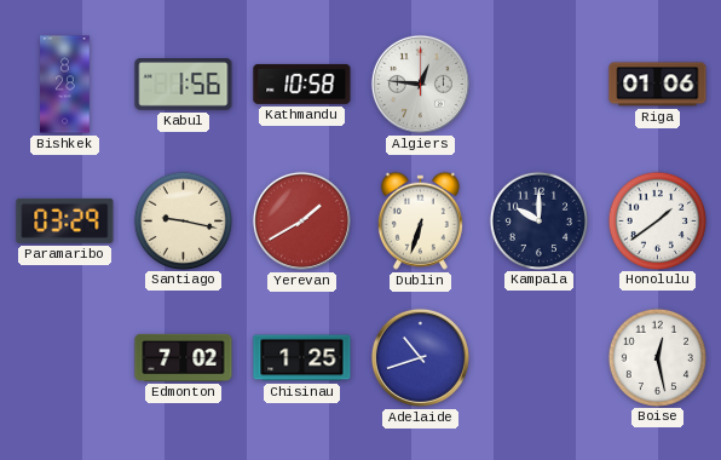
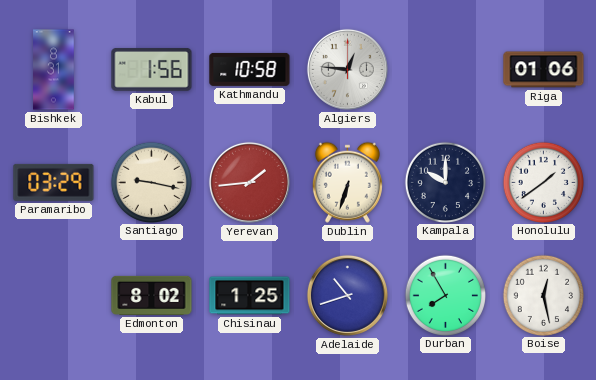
Bishkek: 8:28 -> 8:31 (54, 70)
Yerevan: 1:40 -> 1:44 (249, 182)
Edmonton: 7:02 -> 8:02 (152, 295)
Durban: none -> 7:55 (445, 295)
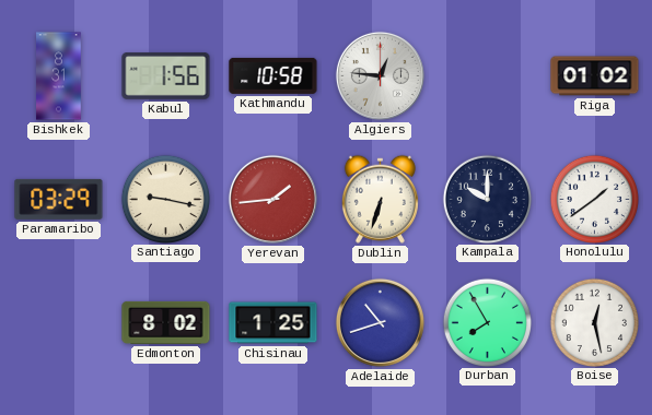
Riga: 01:06 -> 01:02 (595, 76)
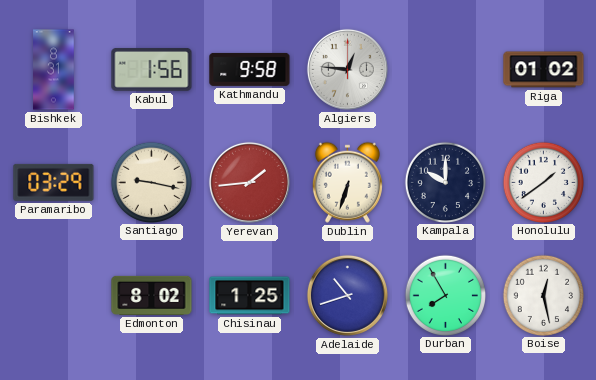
Kathmandu: 10:58 -> 9:58 (250, 69)
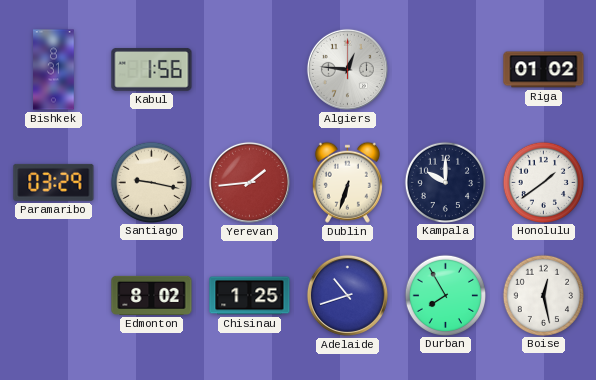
Kathmandu: 9:58 -> none (250, 69)
